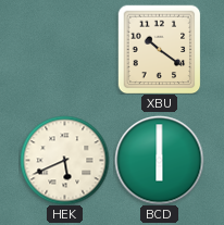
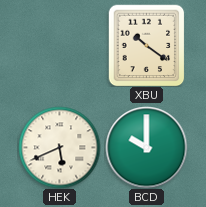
BCD: 6:00 -> 10:00 (146, 147)
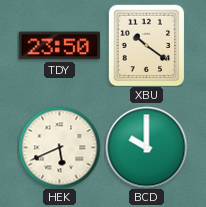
TDY: none -> 23:50 (59, 46)
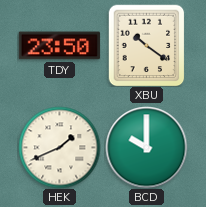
HEK: 5:41 -> 1:41 (59, 147)
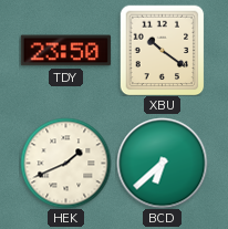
BCD: 10:00 -> 6:38 (162, 163)
